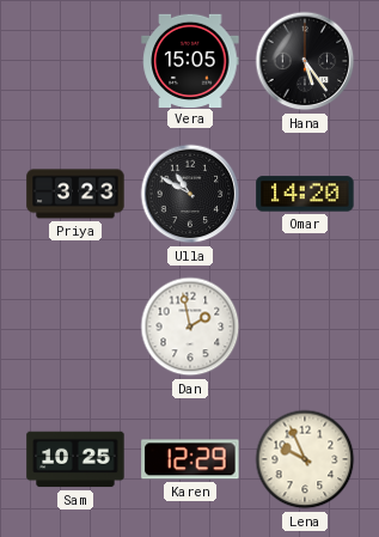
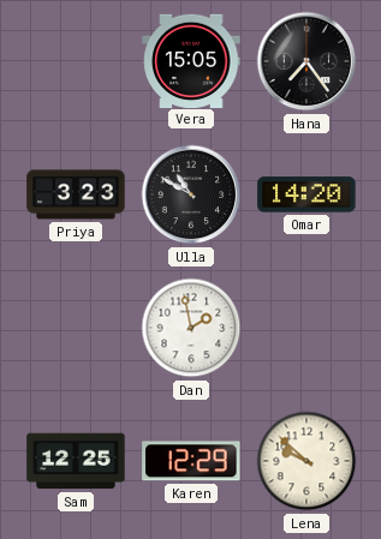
Hana: 5:24 -> 7:24 (306, 61)
Sam: 10:25 -> 12:25 (76, 461)
Lena: 9:56 -> 9:52 (306, 461)
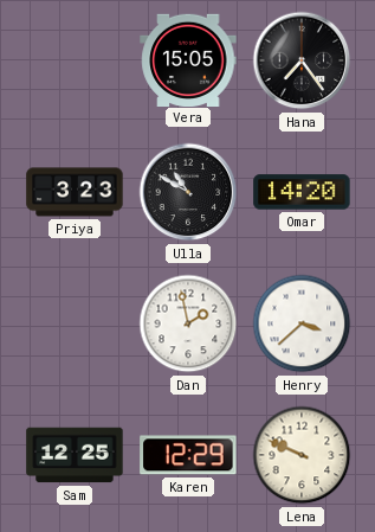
Henry: none -> 3:38 (302, 323)
Lena: 9:52 -> 9:49 (302, 455)
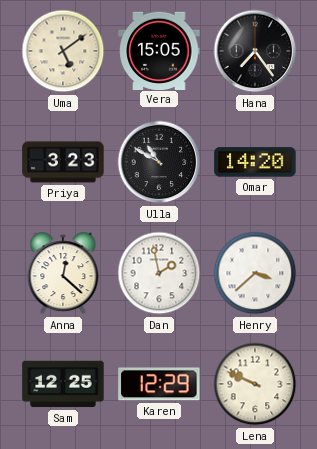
Uma: none -> 5:09 (63, 51)
Anna: none -> 12:22 (63, 273)
